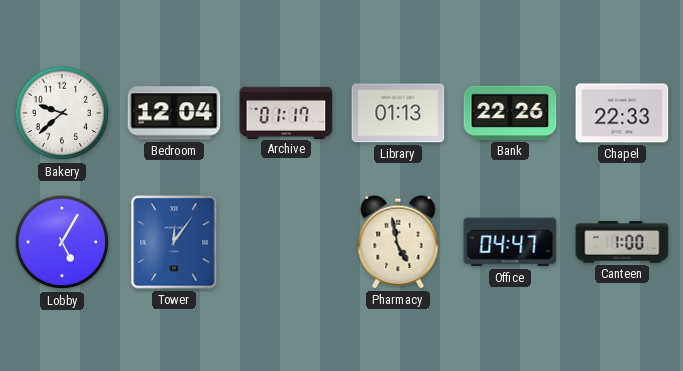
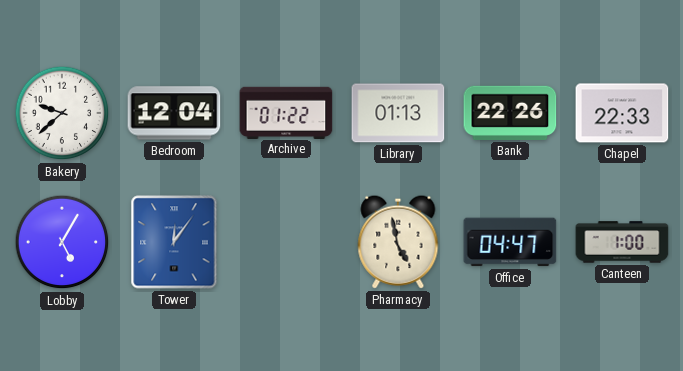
Archive: 01:17 -> 01:22 (286, 112)
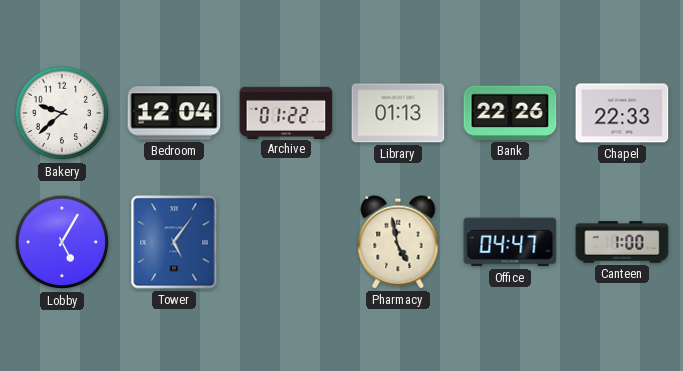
Tower: 12:06 -> 5:06 (174, 242)
